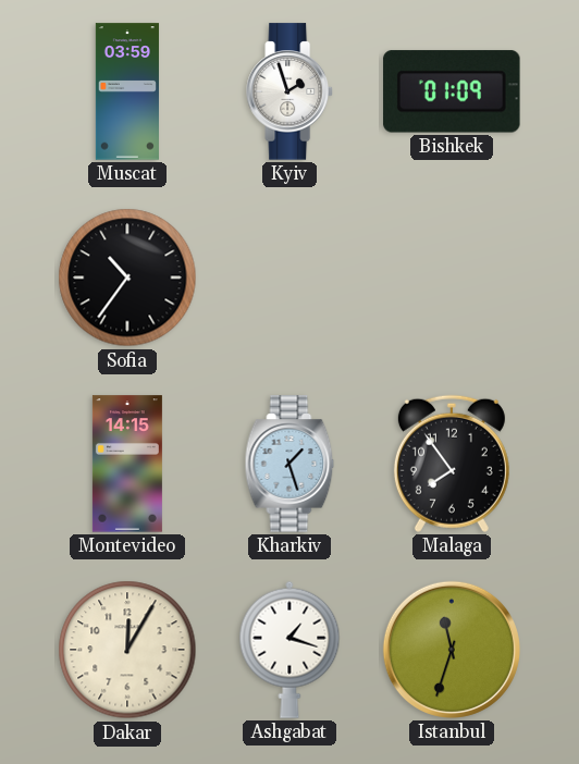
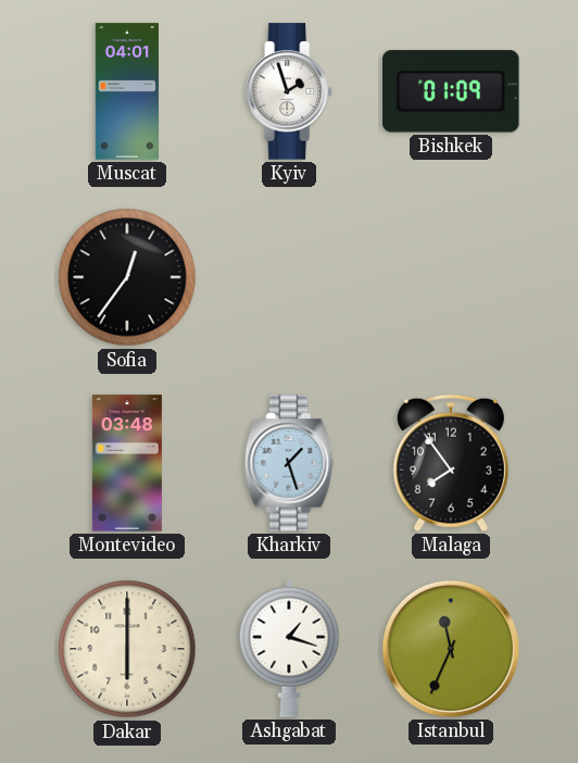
Muscat: 03:59 -> 04:01 (127, 91)
Sofia: 10:36 -> 12:36 (127, 277)
Montevideo: 14:15 -> 03:48 (127, 463)
Dakar: 12:05 -> 6:00 (127, 649)
Istanbul: 11:33 -> 11:34 (451, 649)
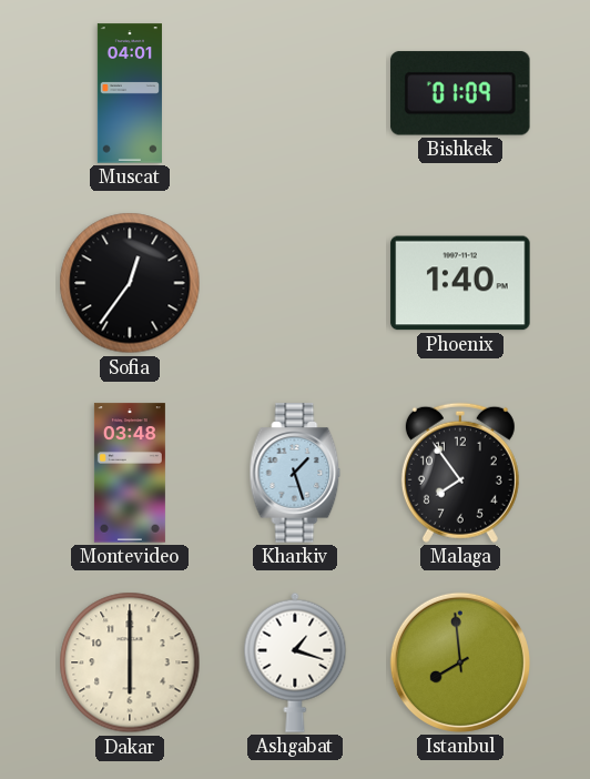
Kyiv: 1:57 -> none (289, 91)
Phoenix: none -> 1:40 (460, 283)
Istanbul: 11:34 -> 7:59 (460, 662)
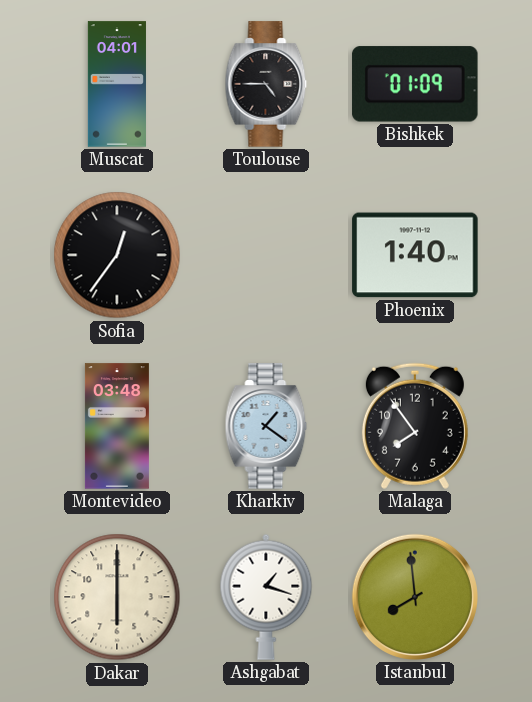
Toulouse: none -> 4:45 (266, 84)
Kharkiv: 1:27 -> 1:21 (266, 426)
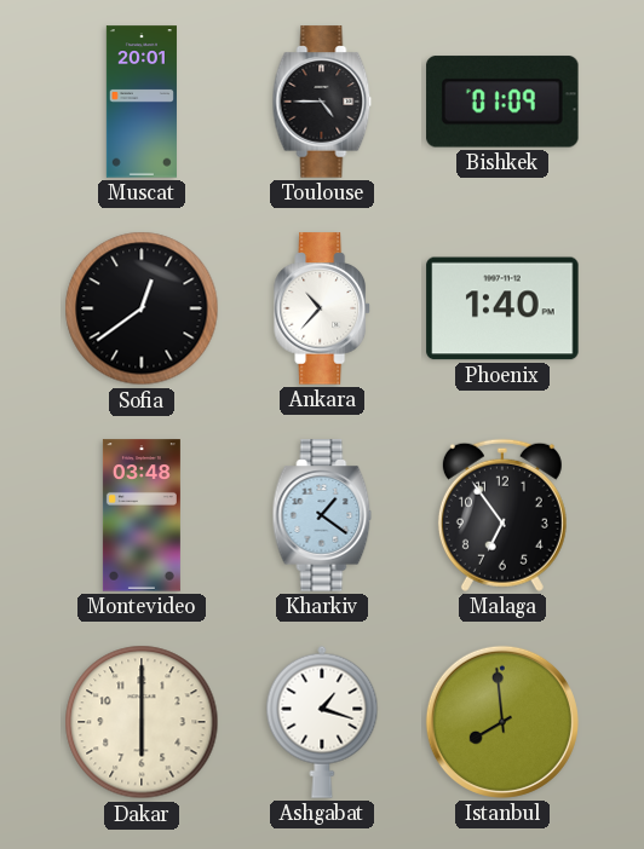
Muscat: 04:01 -> 20:01 (142, 102)
Sofia: 12:36 -> 12:39 (142, 308)
Ankara: none -> 10:37 (322, 308)
Malaga: 7:54 -> 6:54 (502, 515)
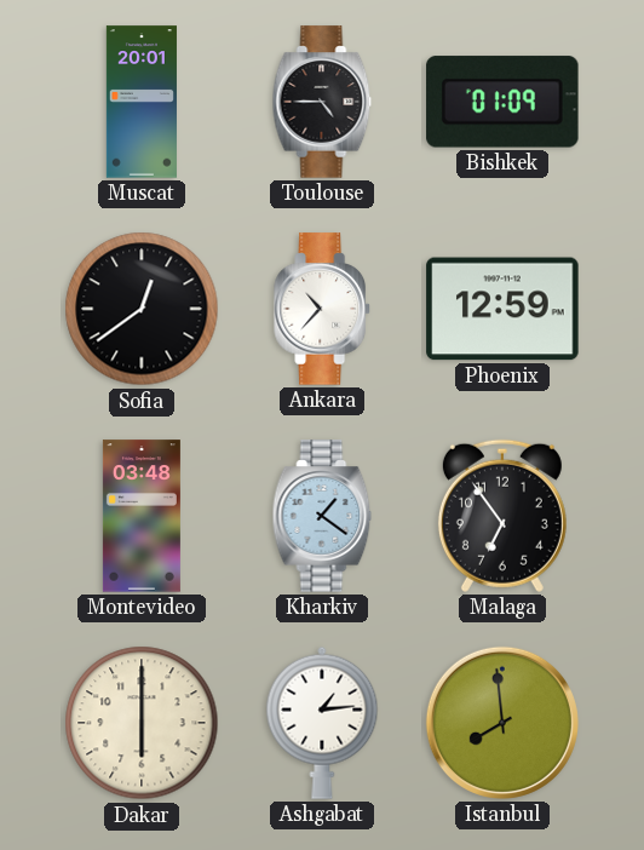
Phoenix: 1:40 -> 12:59 (502, 309)
Ashgabat: 1:18 -> 1:14 (322, 723)
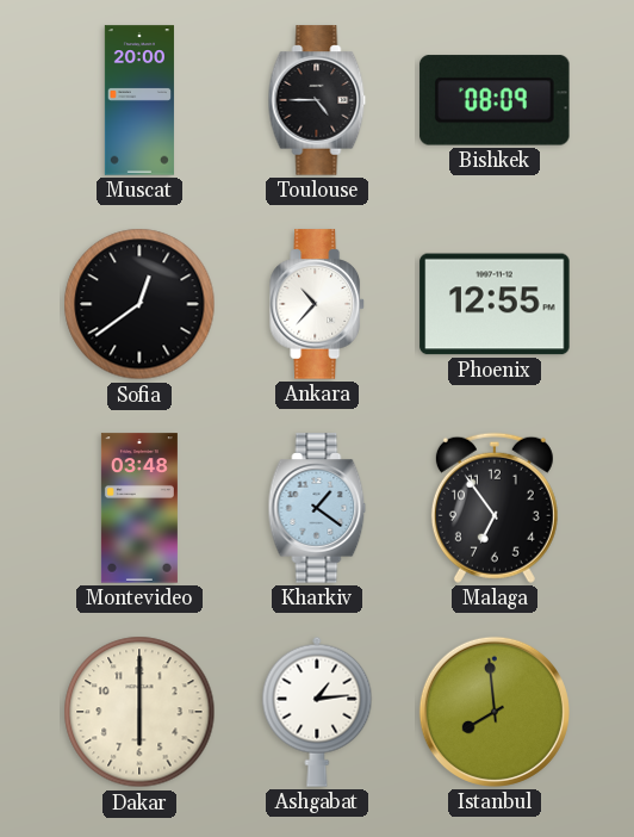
Muscat: 20:01 -> 20:00 (139, 100)
Bishkek: 01:09 -> 08:09 (495, 100)
Phoenix: 12:59 -> 12:55 (495, 304)
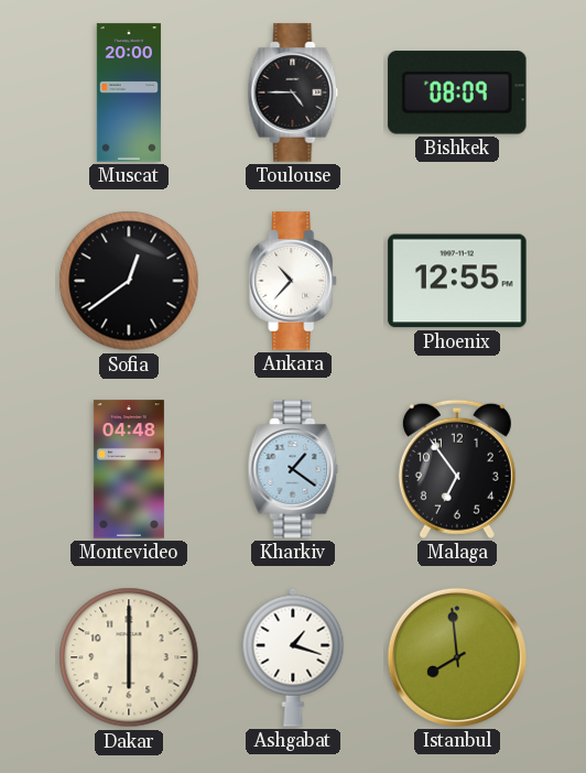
Montevideo: 03:48 -> 04:48 (129, 469)
Ashgabat: 1:14 -> 1:18 (293, 657)
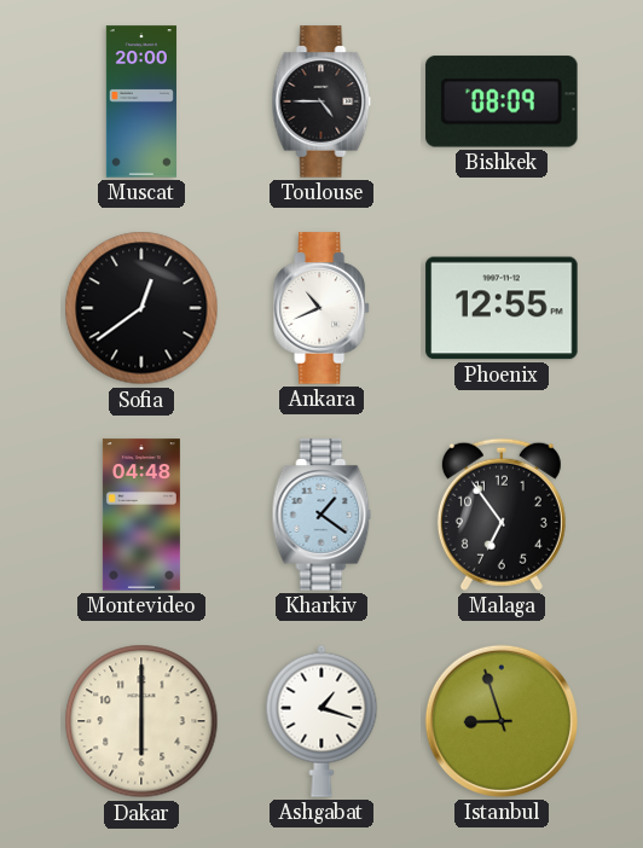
Ankara: 10:37 -> 10:41 (321, 308)
Istanbul: 7:59 -> 8:57 (502, 721)
